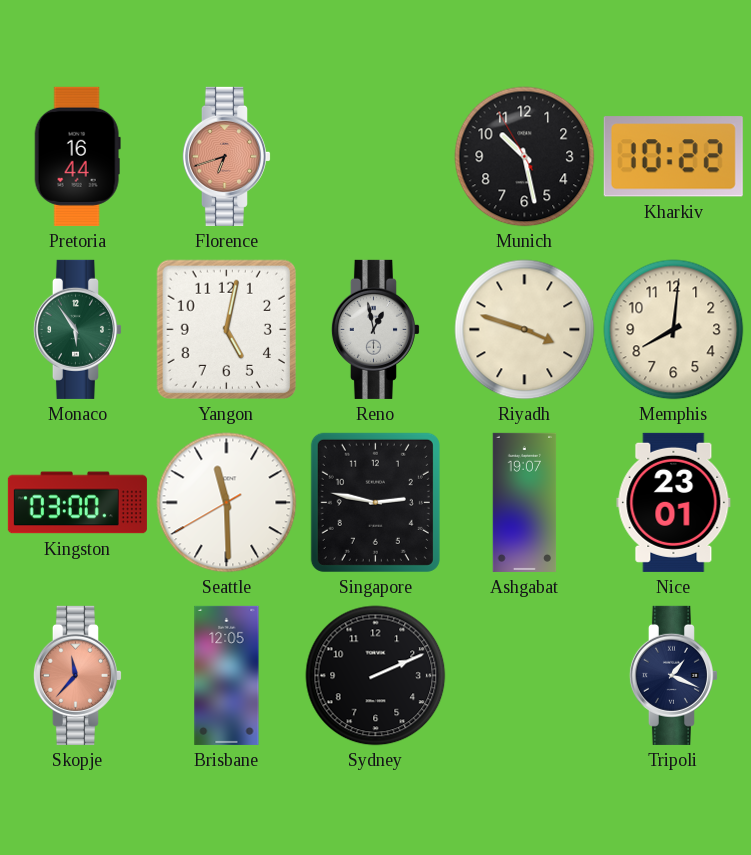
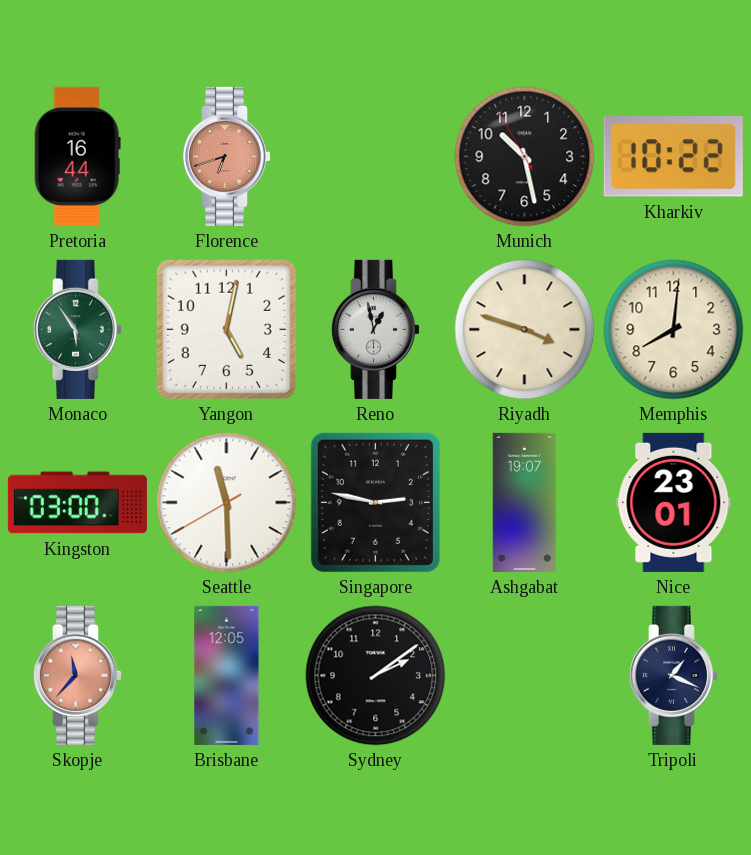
Sydney: 2:11 -> 2:09 (376, 676)
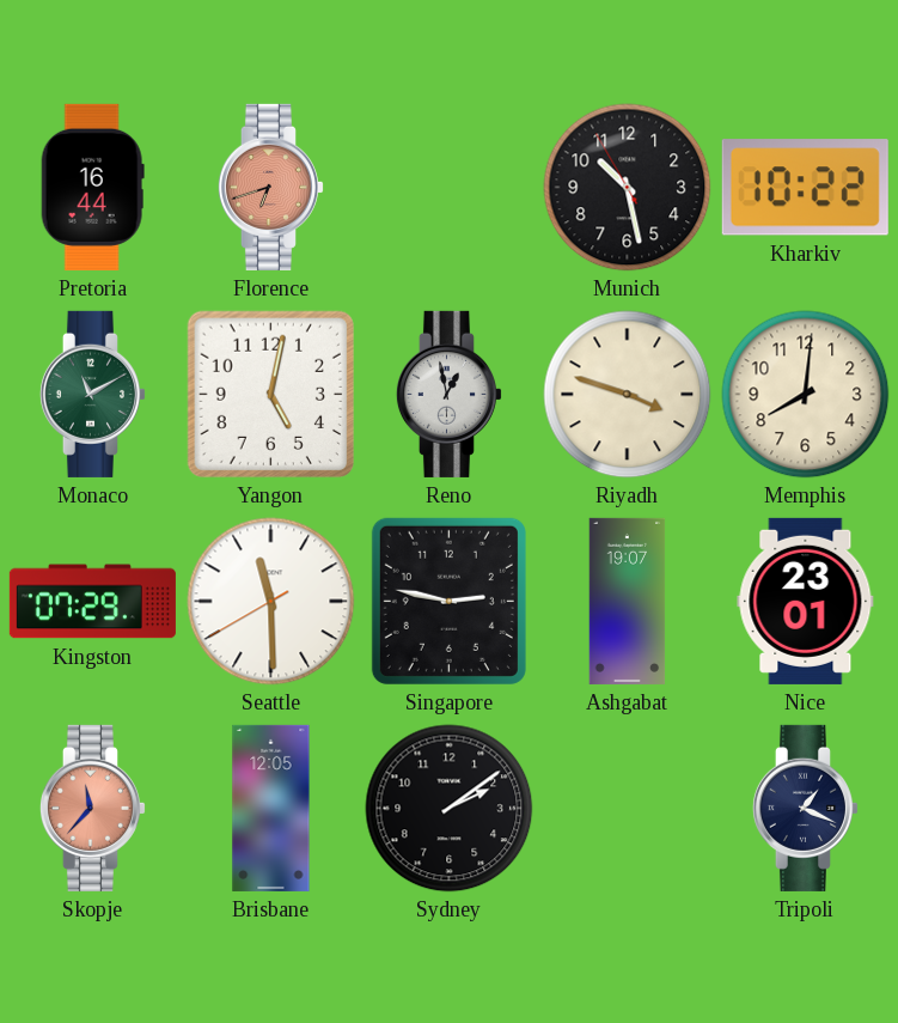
Monaco: 5:54 -> 11:10 (92, 394)
Kingston: 03:00 -> 07:29 (92, 602)
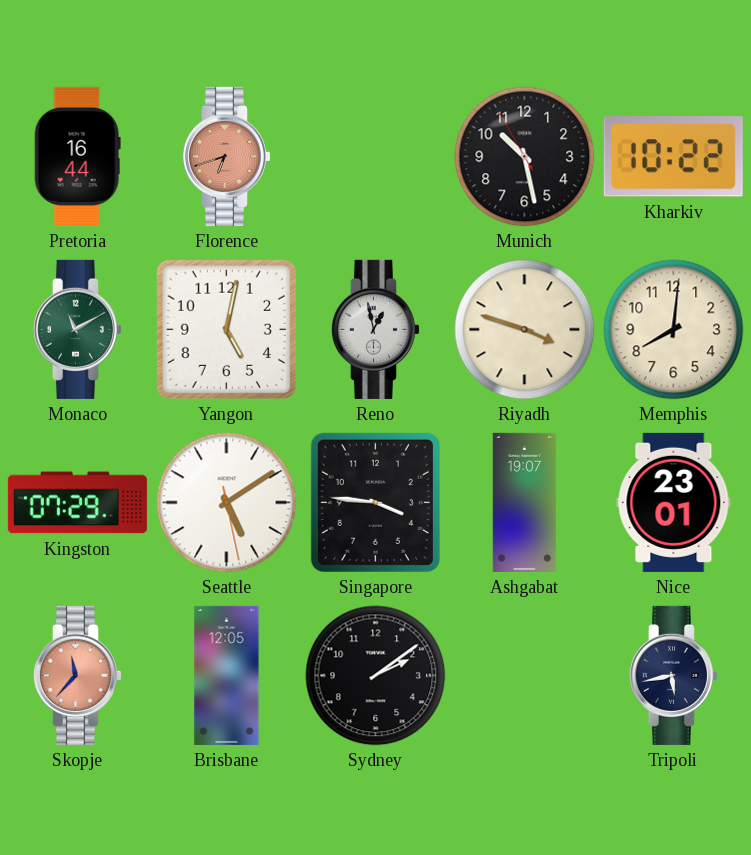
Seattle: 11:29 -> 5:09 (227, 503)
Singapore: 2:47 -> 3:46 (375, 502)
Tripoli: 1:19 -> 5:43 (673, 675)
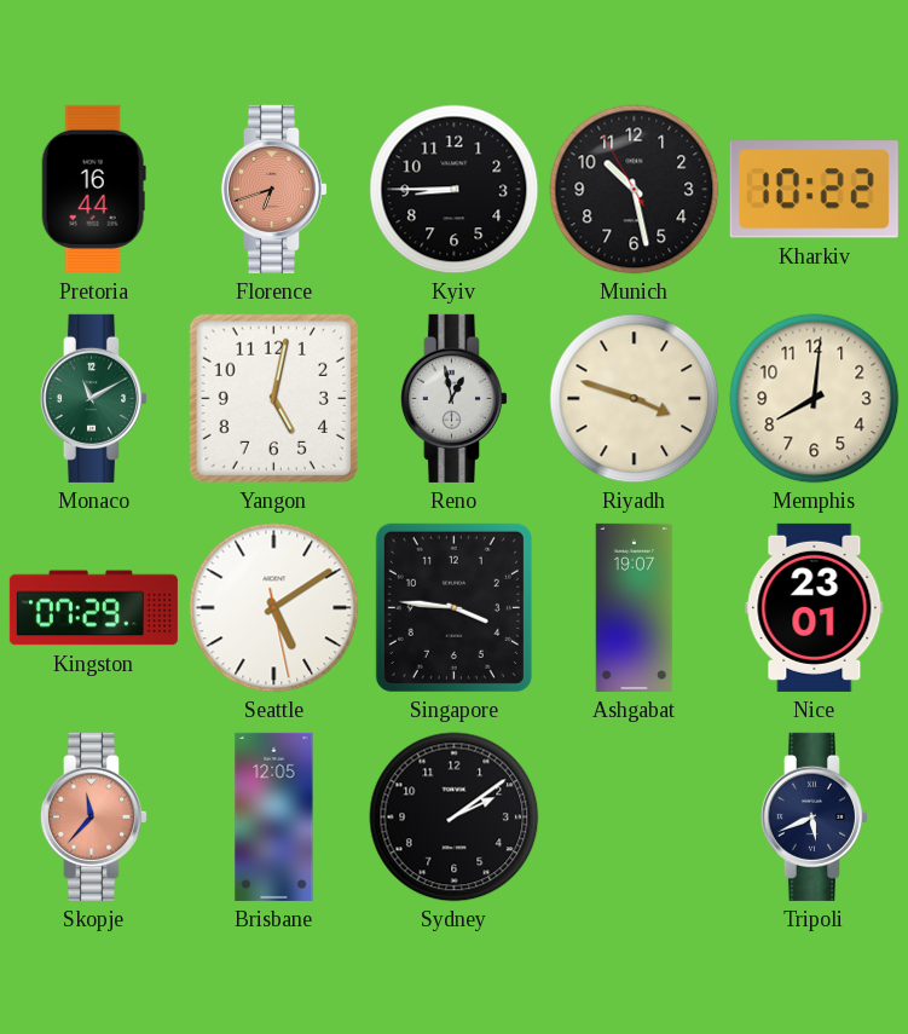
Kyiv: none -> 8:45 (455, 190)
Tripoli: 5:43 -> 5:41 (814, 816)
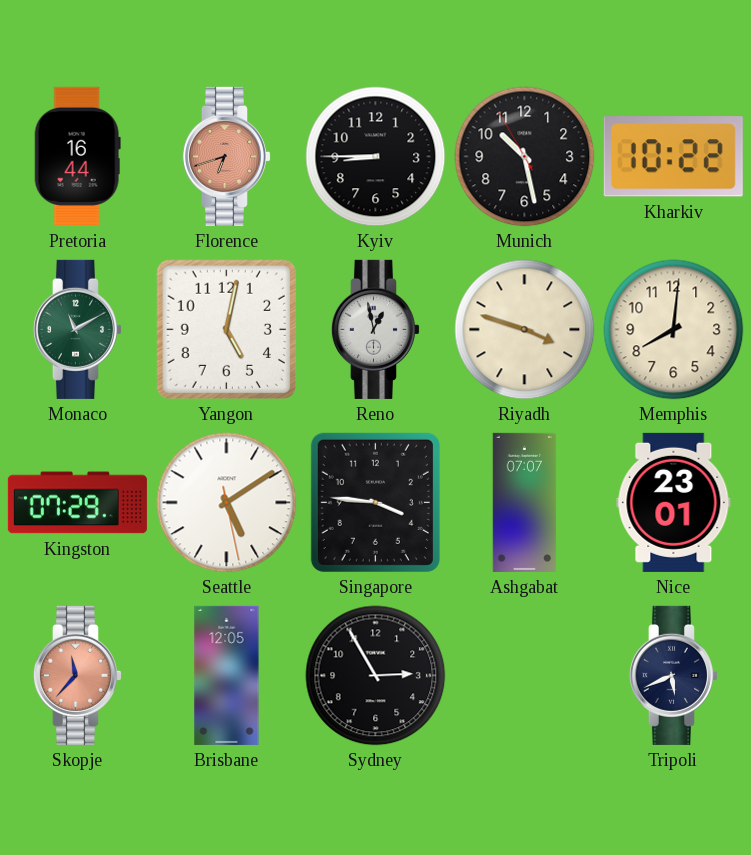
Ashgabat: 19:07 -> 07:07 (525, 502)
Sydney: 2:09 -> 2:55 (376, 676)
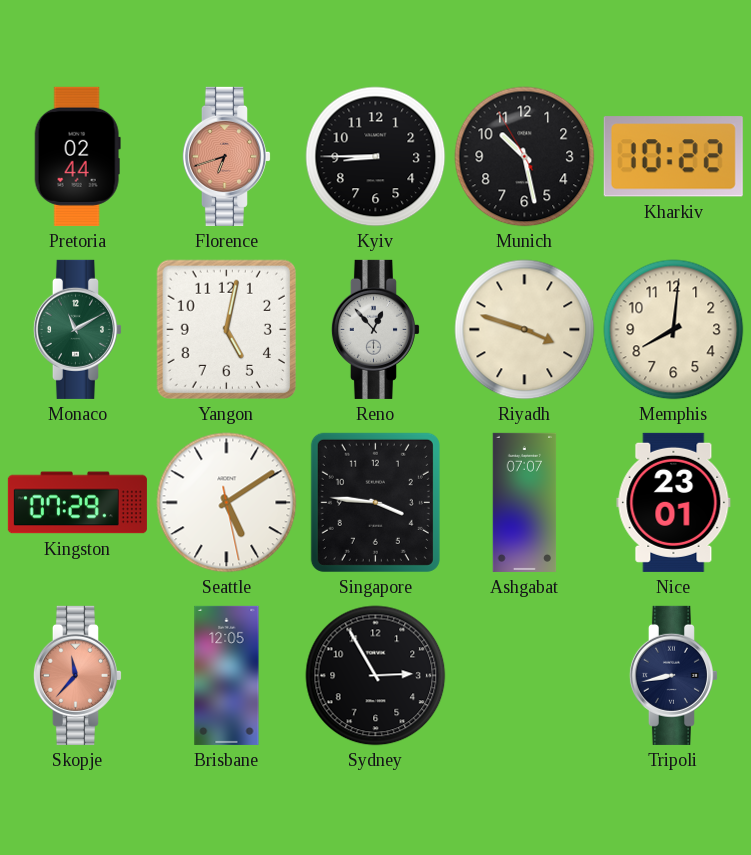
Pretoria: 16:44 -> 02:44 (77, 156)
Reno: 12:58 -> 12:53 (375, 329)
Tripoli: 5:41 -> 8:43 (673, 675)
